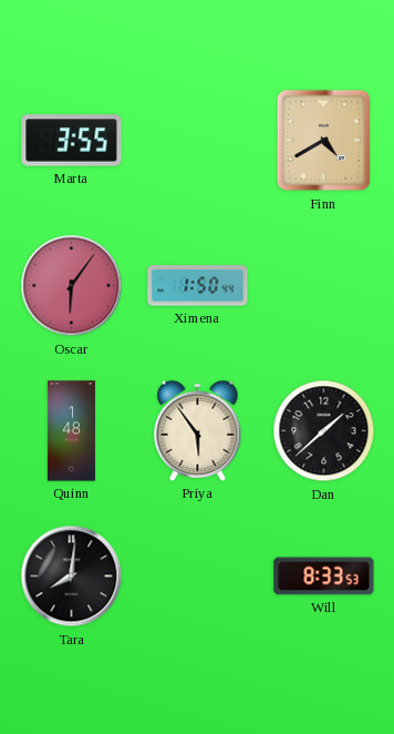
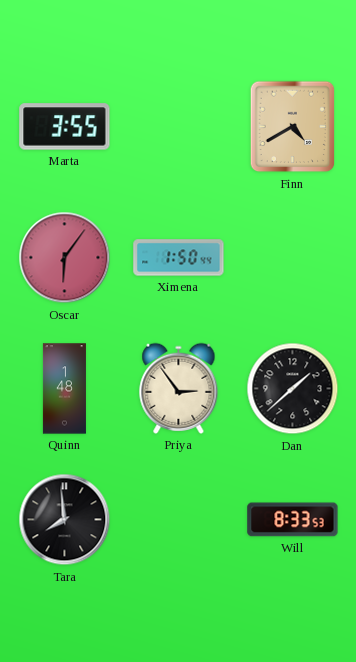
Priya: 5:54 -> 2:54 (179, 388)
Tara: 8:01 -> 7:59 (65, 520)
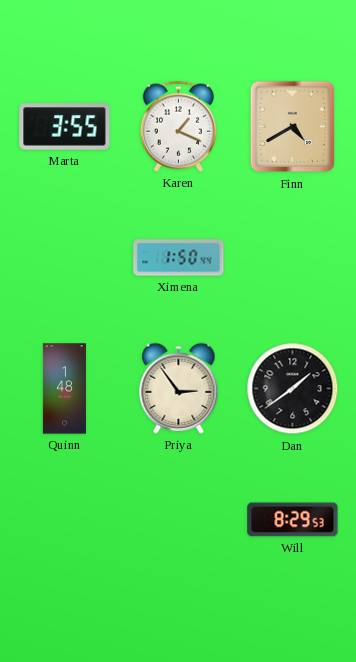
Karen: none -> 1:19 (178, 126)
Oscar: 6:06 -> none (65, 258)
Dan: 1:38 -> 1:39 (293, 389)
Tara: 7:59 -> none (65, 520)
Will: 8:33 -> 8:29 (293, 520)
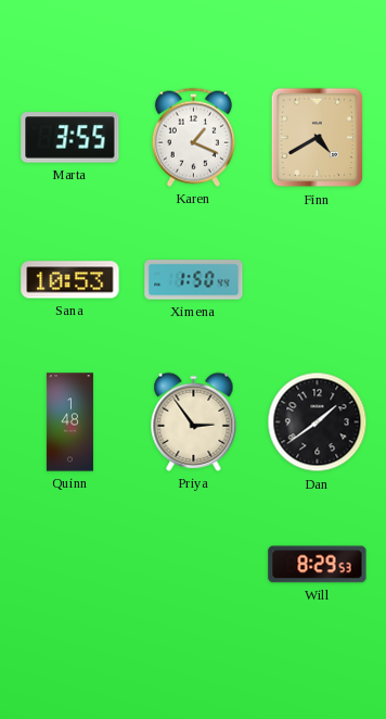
Sana: none -> 10:53 (70, 280)
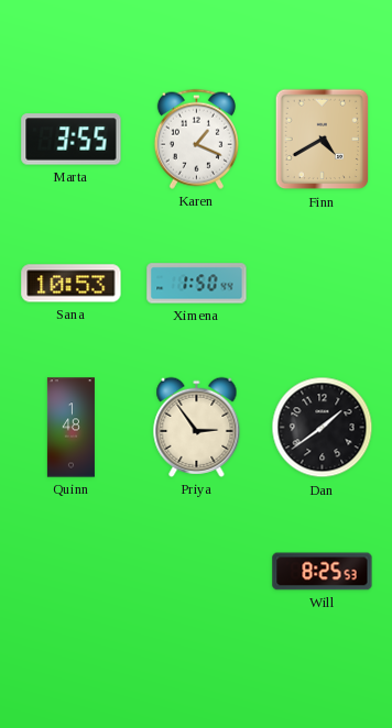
Will: 8:29 -> 8:25 (323, 572)
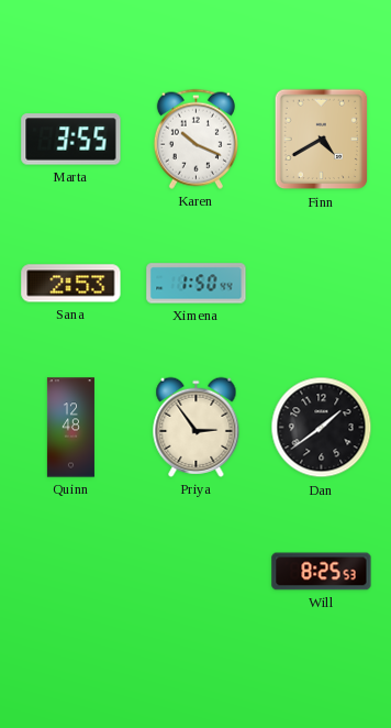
Karen: 1:19 -> 10:19 (195, 139)
Sana: 10:53 -> 2:53 (71, 284)
Quinn: 1:48 -> 12:48 (70, 428)
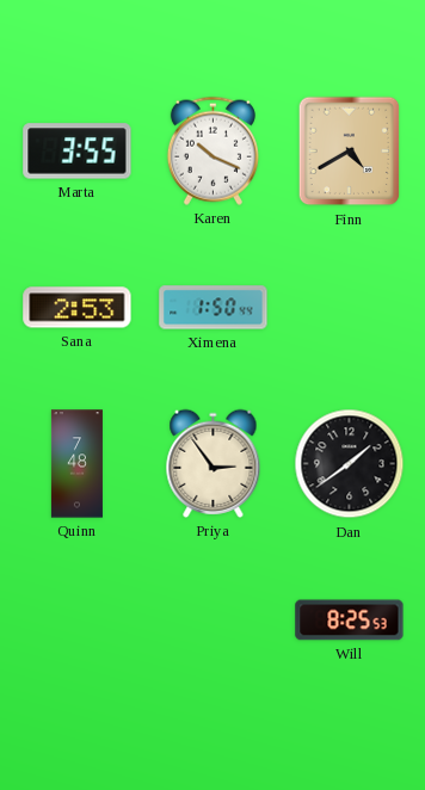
Quinn: 12:48 -> 7:48 (76, 464)
